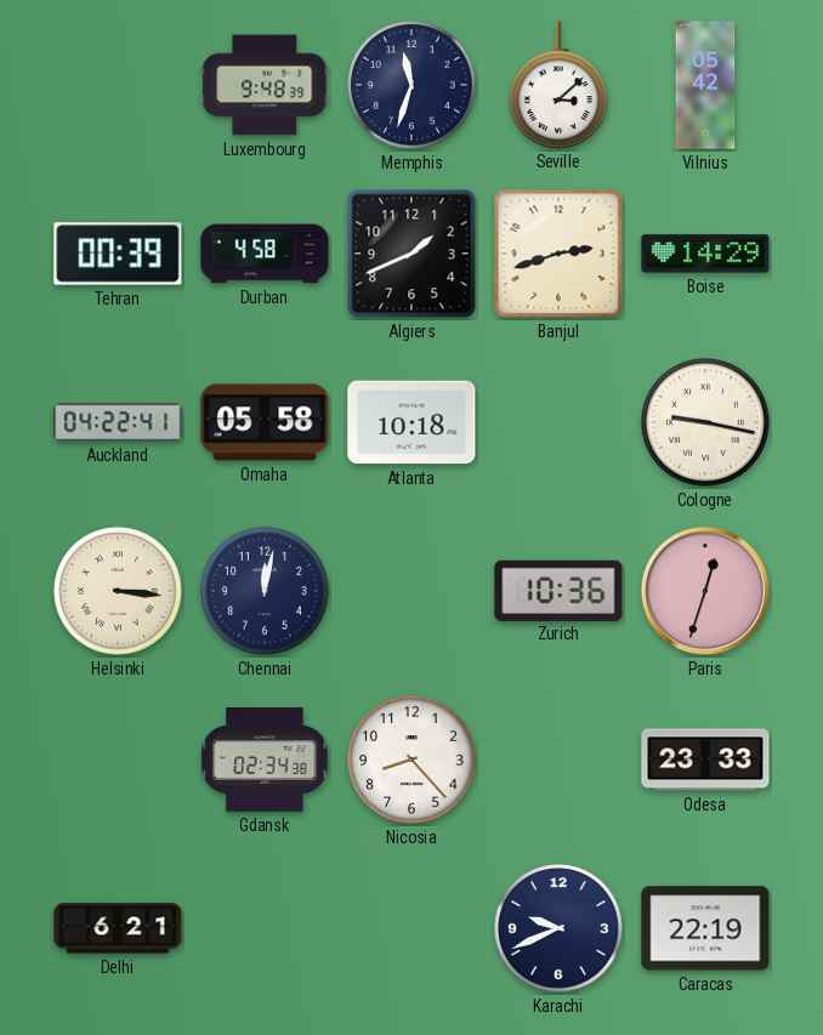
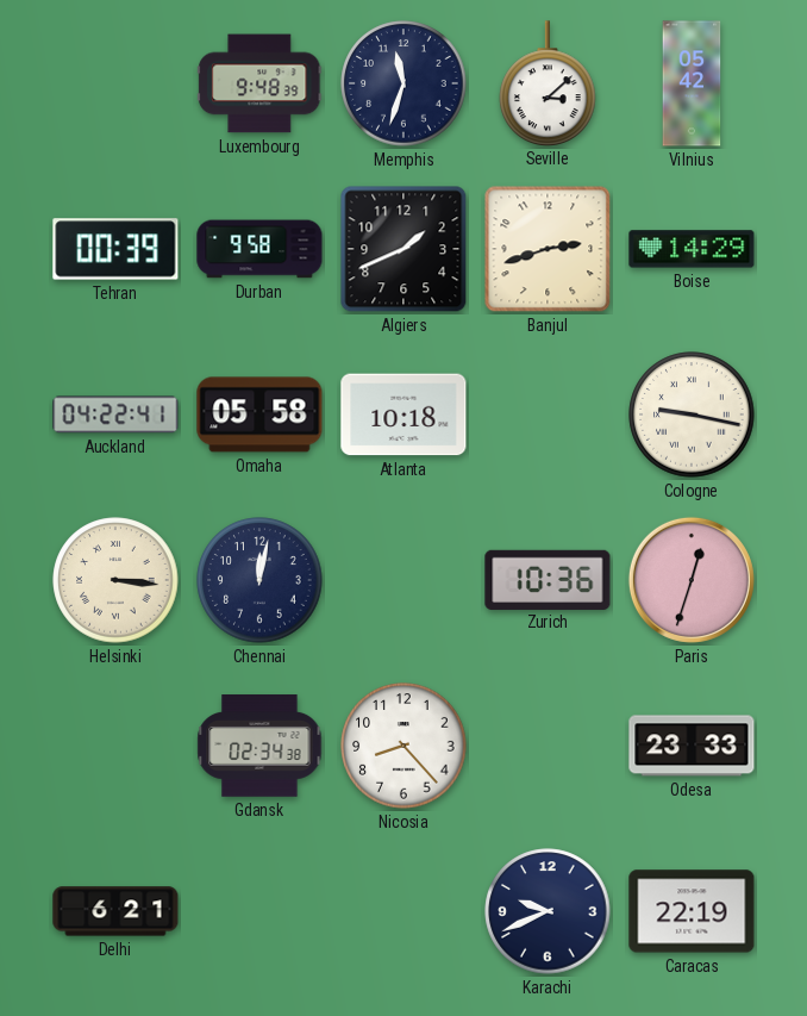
Durban: 4:58 -> 9:58 (259, 249)
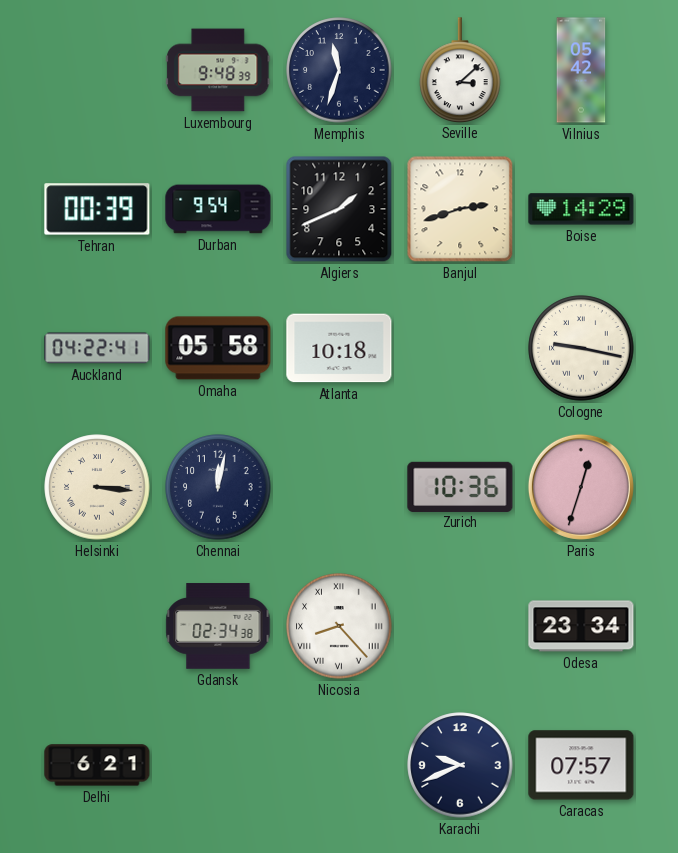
Durban: 9:58 -> 9:54 (218, 209)
Nicosia numerals: Arabic -> Roman (339, 626)
Odesa: 23:33 -> 23:34 (581, 626)
Caracas: 22:19 -> 07:57 (581, 765)
